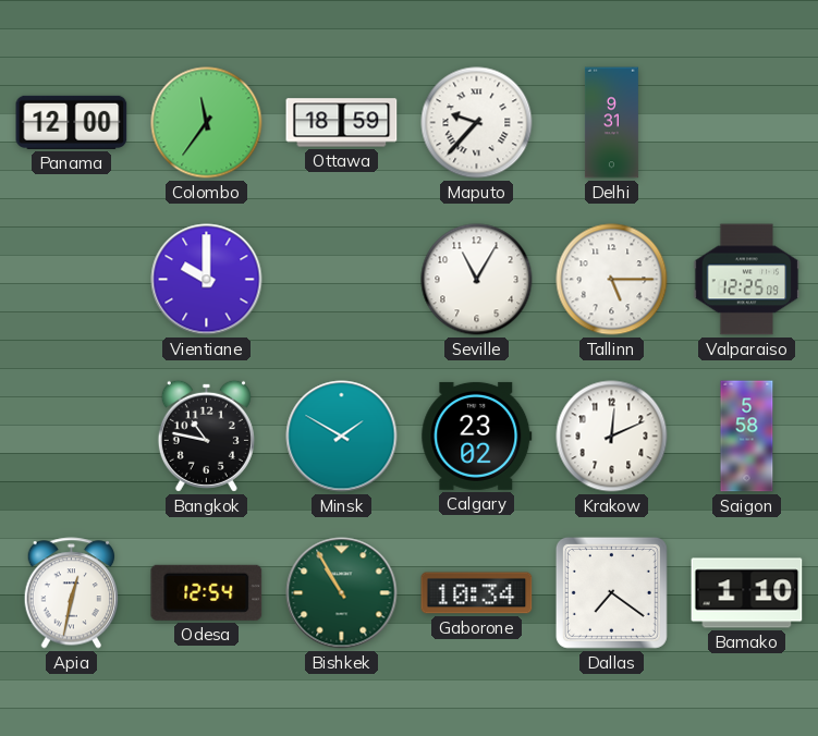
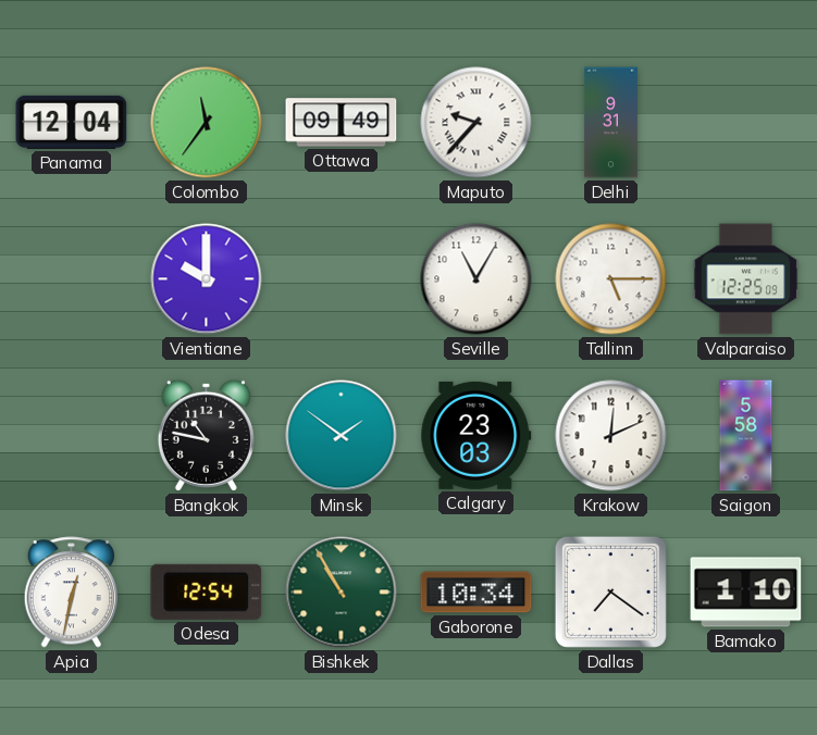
Panama: 12:00 -> 12:04 (72, 122)
Ottawa: 18:59 -> 09:49 (342, 123)
Minsk: 1:50 -> 1:51 (342, 436)
Calgary: 23:02 -> 23:03 (476, 435)
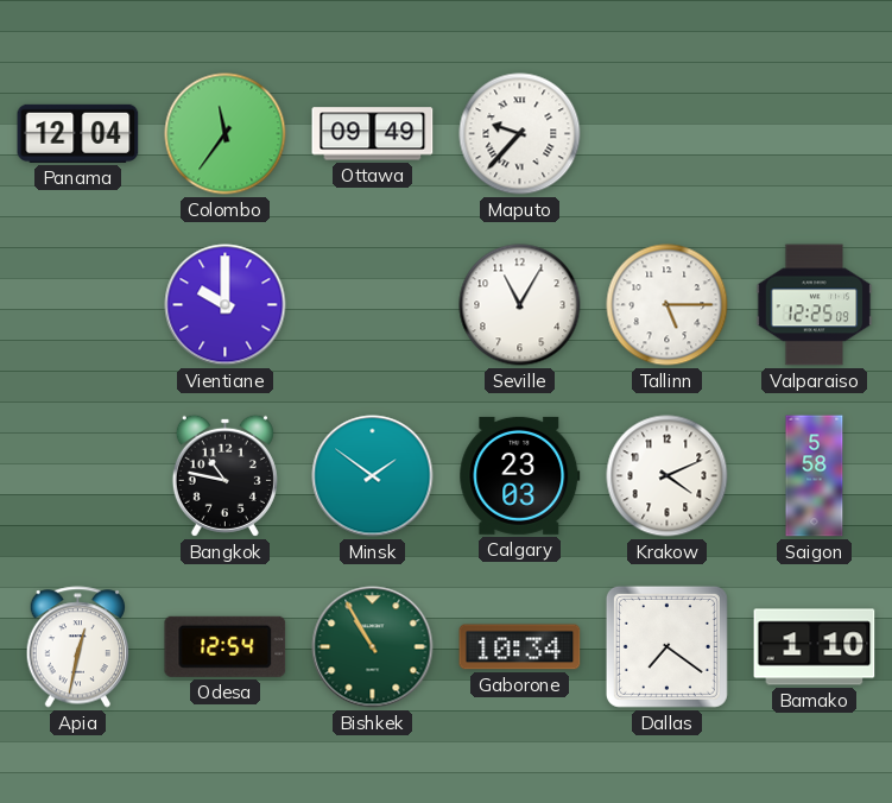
Delhi: 9:31 -> none (610, 123)
Krakow: 12:11 -> 4:11 (668, 476)
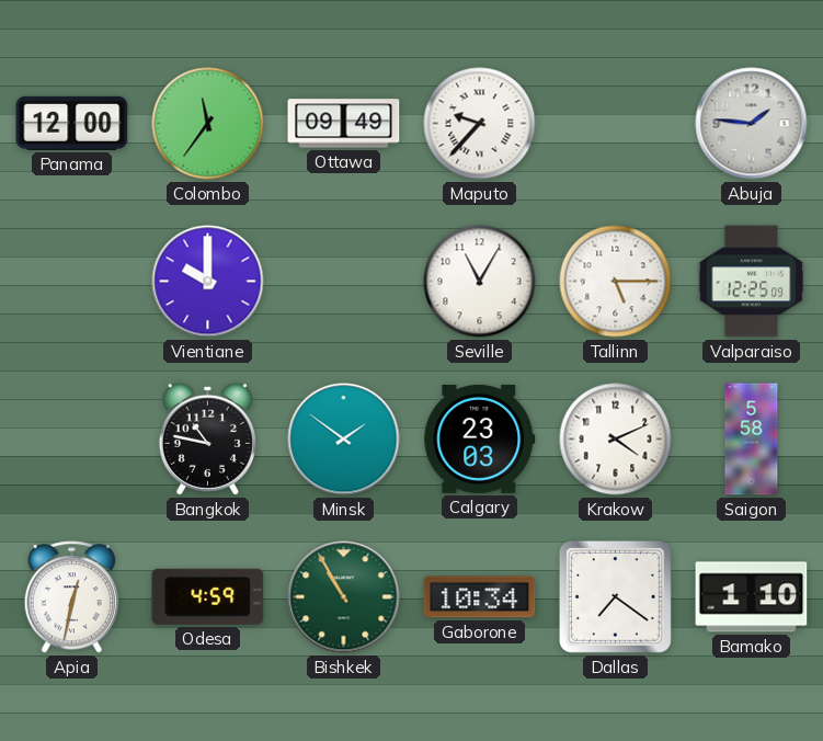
Panama: 12:04 -> 12:00 (72, 123)
Abuja: none -> 1:46 (752, 124)
Odesa: 12:54 -> 4:59 (208, 596)
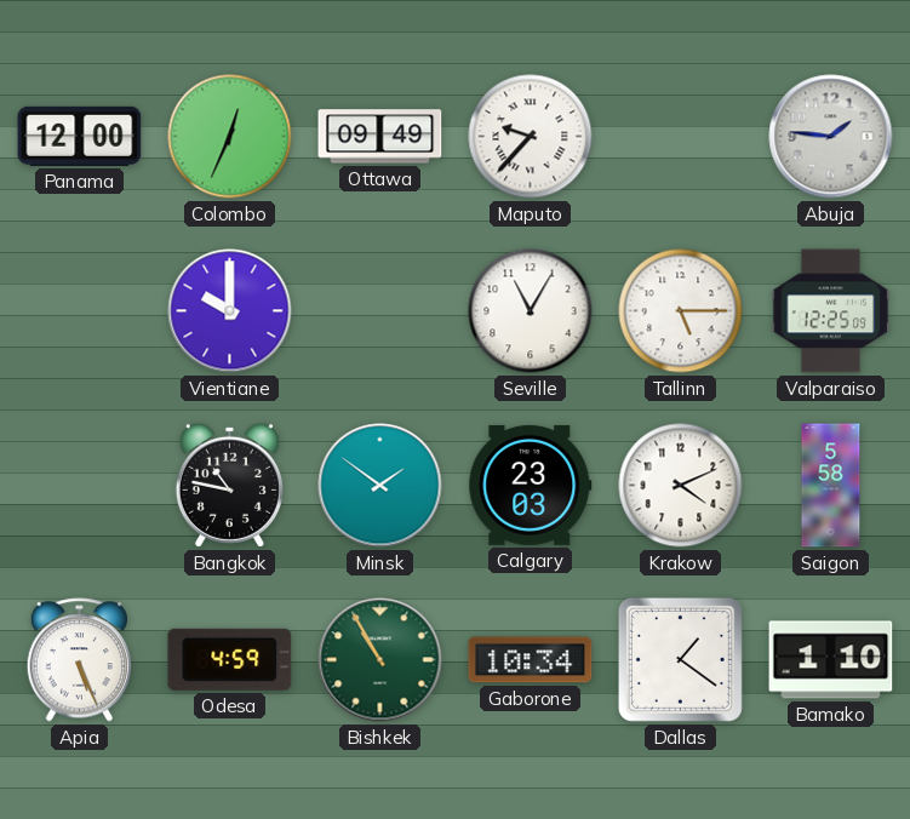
Colombo: 11:36 -> 12:34 (230, 137)
Apia: 12:32 -> 5:26 (80, 660)
Dallas: 7:21 -> 1:21 (680, 659)
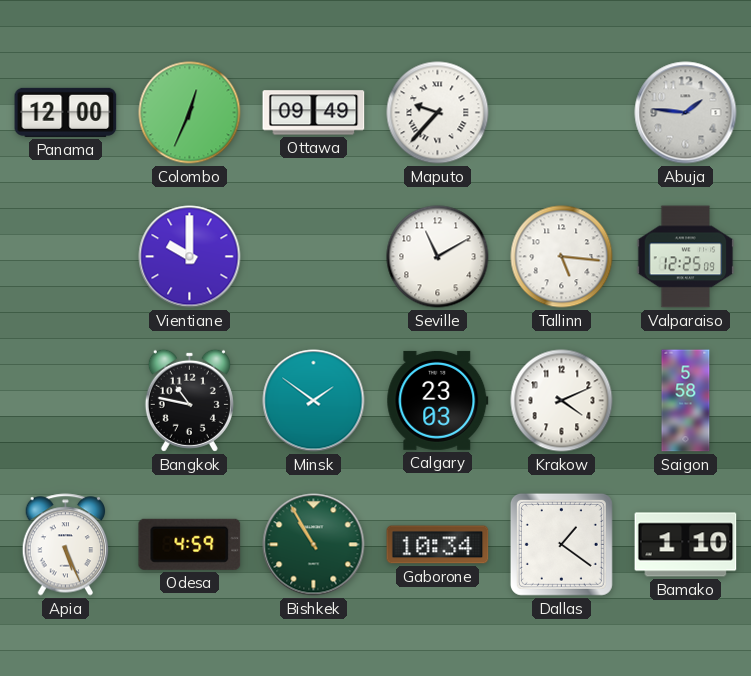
Seville: 11:05 -> 11:10 (438, 257)
Tallinn: 5:15 -> 5:16 (562, 257)
